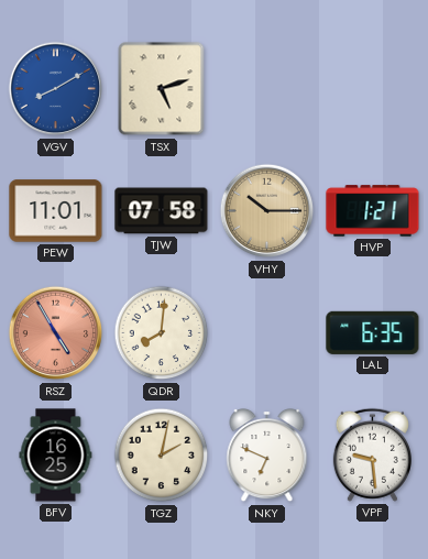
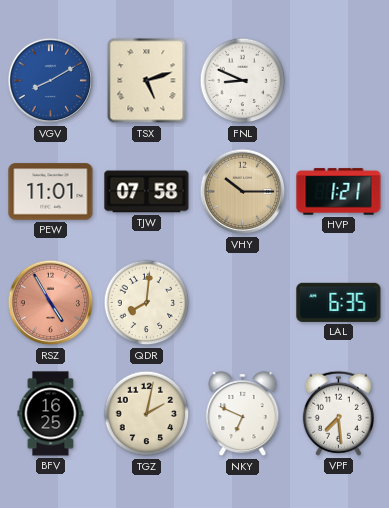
FNL: none -> 8:49 (243, 81)
VPF: 9:29 -> 7:29 (338, 413)
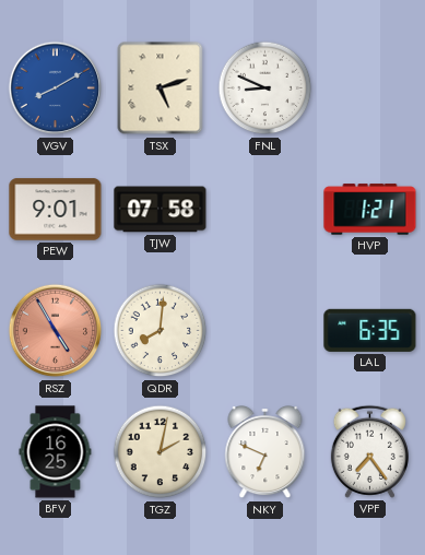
PEW: 11:01 -> 9:01 (56, 210)
VHY: 10:15 -> none (243, 192)
VPF: 7:29 -> 7:24 (369, 451)
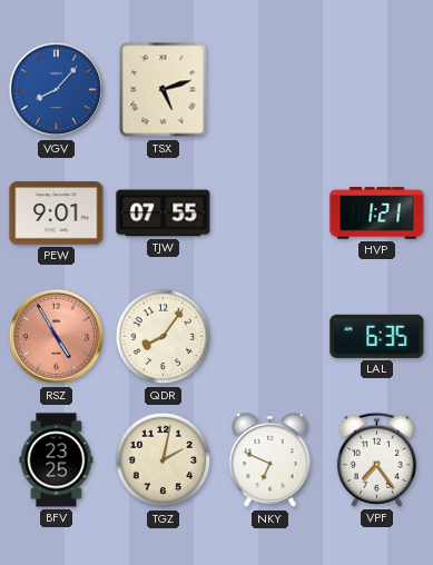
VGV: 8:10 -> 8:07 (57, 90)
FNL: 8:49 -> none (265, 88)
TJW: 07:58 -> 07:55 (164, 214)
QDR: 8:01 -> 8:06 (164, 337)
BFV: 16:25 -> 23:25 (57, 460)
